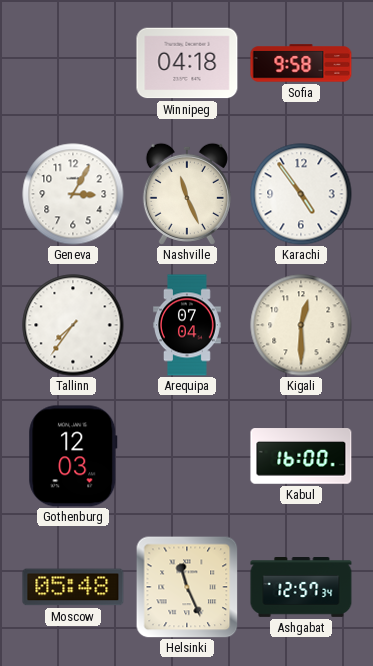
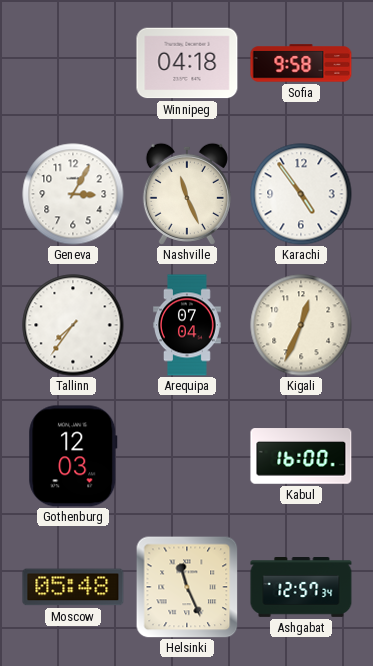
Kigali: 12:30 -> 12:34 (301, 325)
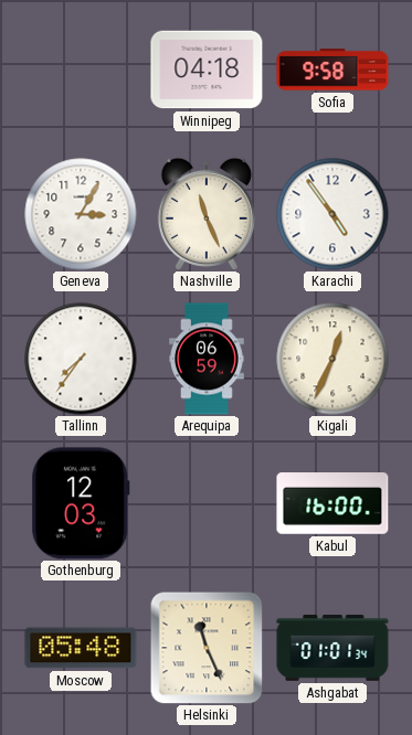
Arequipa: 07:04 -> 06:59 (208, 359)
Ashgabat: 12:57 -> 01:01 (332, 649)
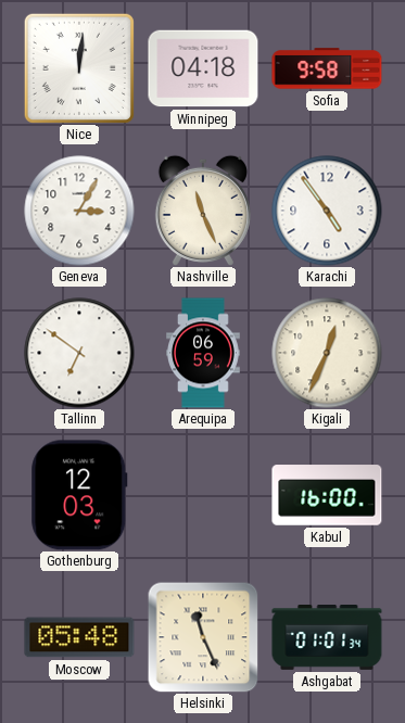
Nice: none -> 12:01 (79, 68)
Tallinn: 7:36 -> 6:51 (79, 353)
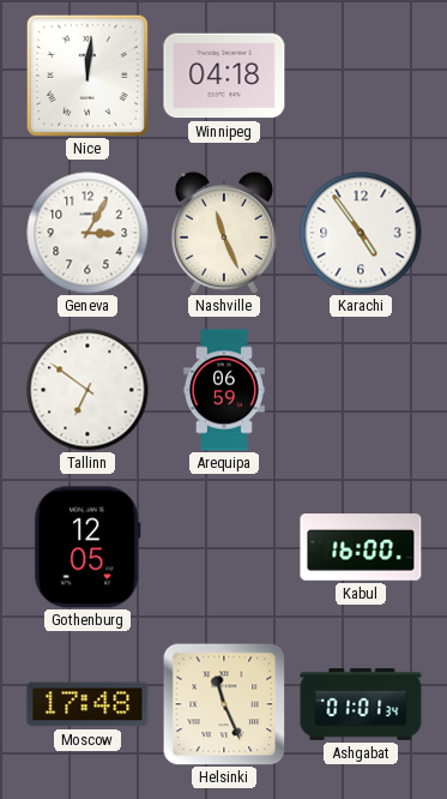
Sofia: 9:58 -> none (327, 68)
Kigali: 12:34 -> none (327, 353)
Gothenburg: 12:03 -> 12:05 (87, 547)
Moscow: 05:48 -> 17:48 (87, 704)
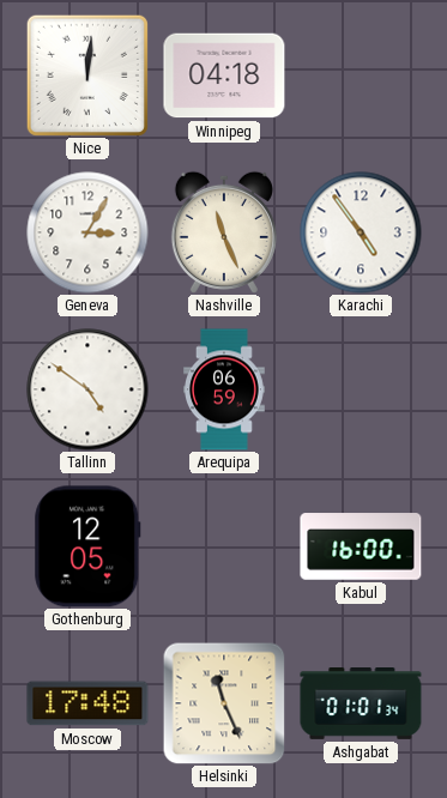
Tallinn: 6:51 -> 4:51 (87, 389)
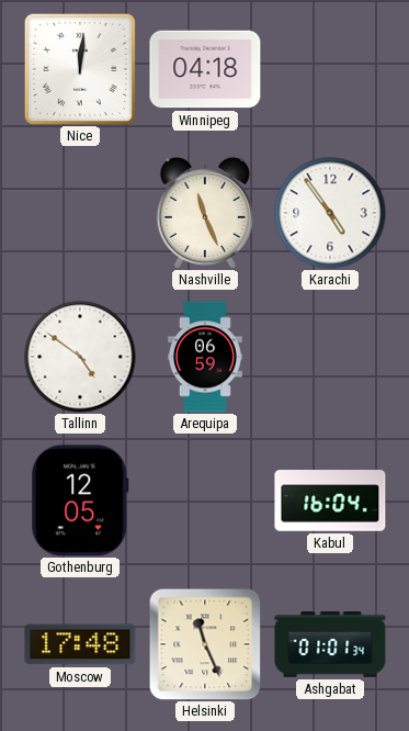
Geneva: 3:05 -> none (87, 232)
Kabul: 16:00 -> 16:04 (330, 501)
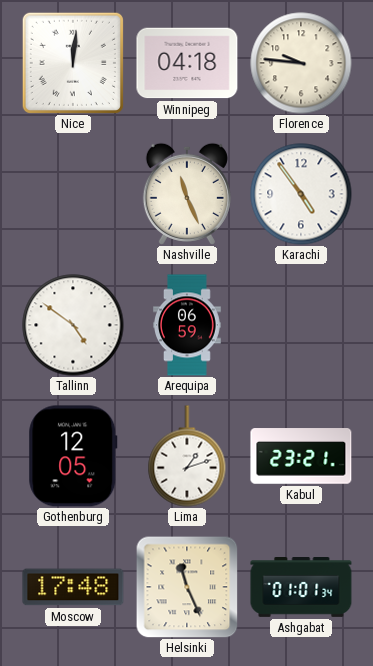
Florence: none -> 9:46 (301, 63)
Lima: none -> 1:12 (187, 456)
Kabul: 16:04 -> 23:21 (301, 456)
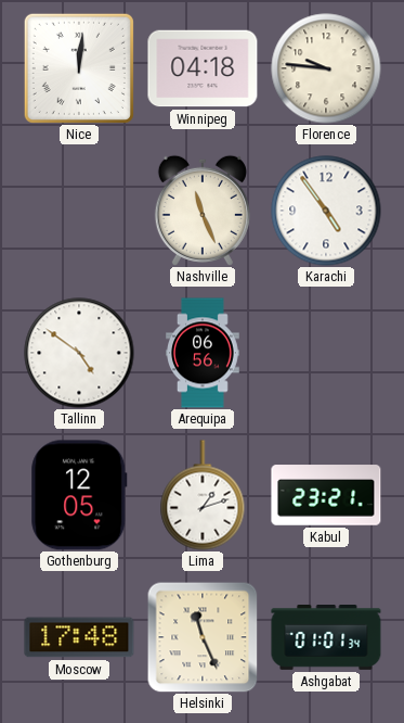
Arequipa: 06:59 -> 06:56 (204, 353)
